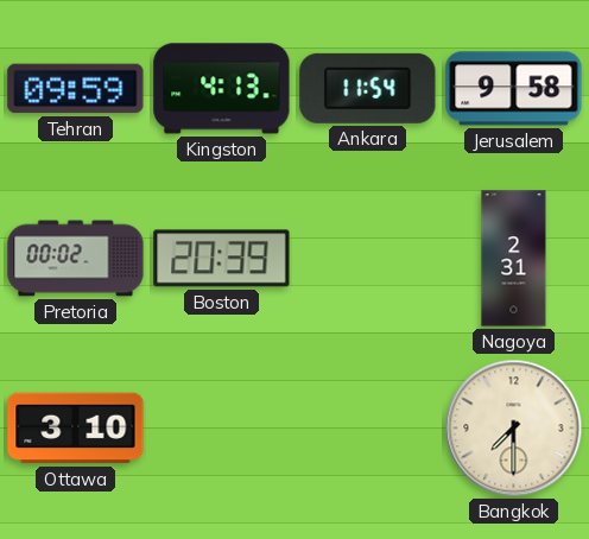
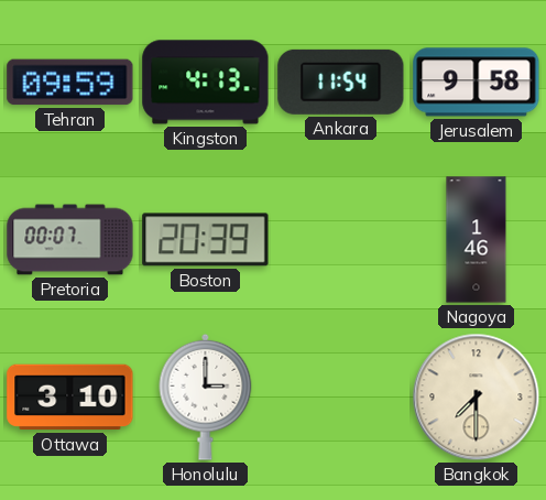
Pretoria: 00:02 -> 00:07 (70, 240)
Nagoya: 2:31 -> 1:46 (477, 240)
Honolulu: none -> 3:00 (206, 396)
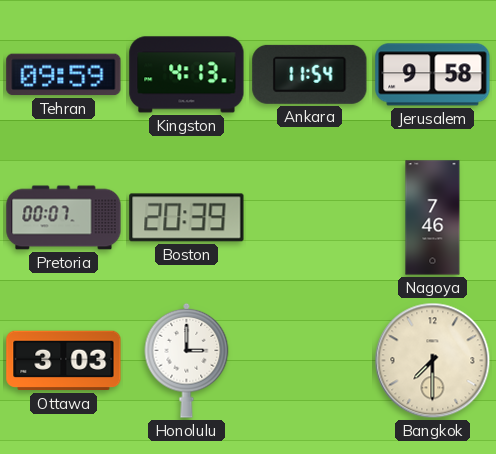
Nagoya: 1:46 -> 7:46 (433, 218)
Ottawa: 3:10 -> 3:03 (64, 361)
